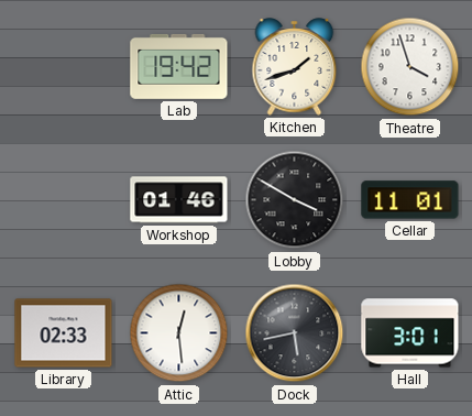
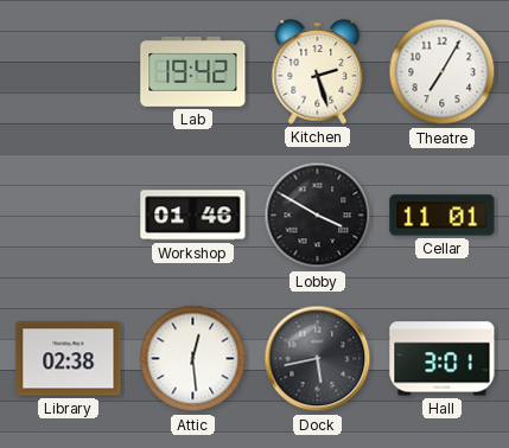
Kitchen: 1:42 -> 2:27 (318, 72)
Theatre: 3:57 -> 7:05 (443, 72)
Library: 02:33 -> 02:38 (69, 359)
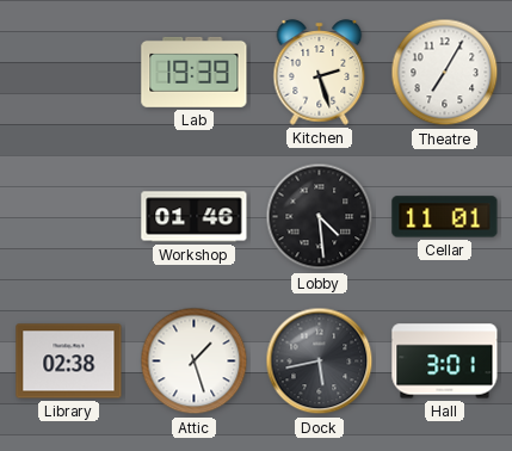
Lab: 19:42 -> 19:39 (195, 72)
Lobby: 3:50 -> 4:29 (320, 217)
Attic: 12:29 -> 1:27 (195, 362)
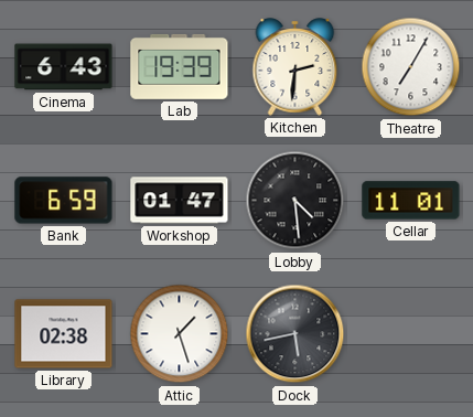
Cinema: none -> 6:43 (64, 67)
Kitchen: 2:27 -> 2:31 (295, 67)
Bank: none -> 6:59 (64, 201)
Workshop: 01:46 -> 01:47 (180, 201)
Hall: 3:01 -> none (445, 362)
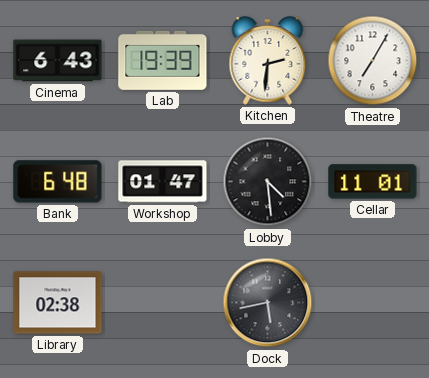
Bank: 6:59 -> 6:48 (58, 182)
Attic: 1:27 -> none (180, 334)
